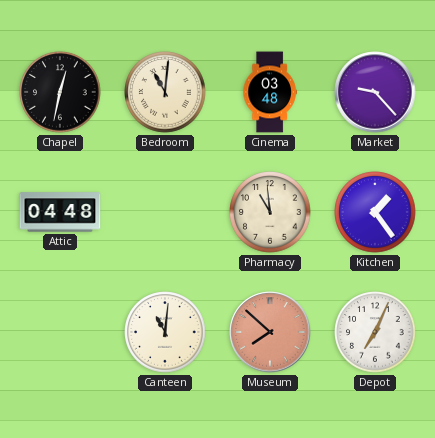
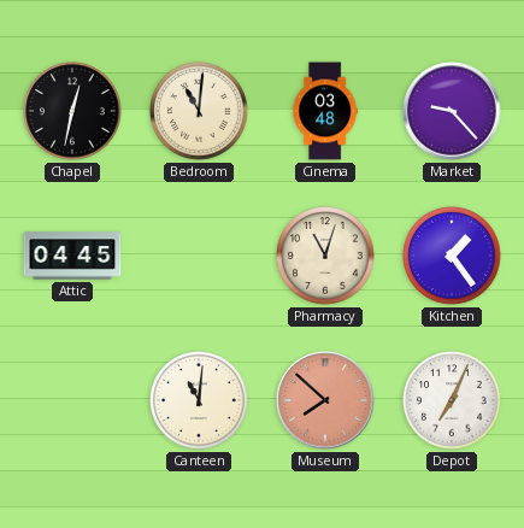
Attic: 04:48 -> 04:45 (72, 256)
Pharmacy: 10:59 -> 11:03 (325, 256)
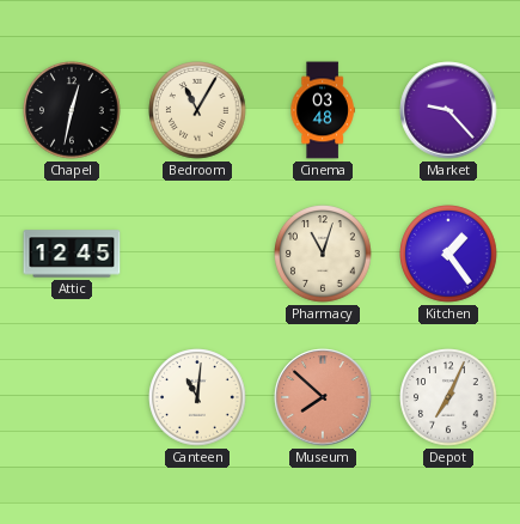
Bedroom: 11:01 -> 11:05 (197, 110)
Attic: 04:45 -> 12:45 (72, 254)
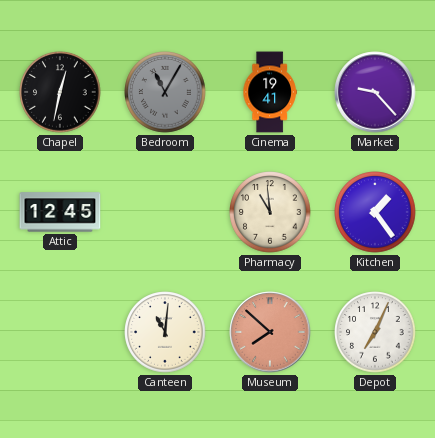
Bedroom dial: cream -> grey (165, 92)
Cinema: 03:48 -> 19:41 (270, 92)
Pharmacy: 11:03 -> 10:59 (270, 212)
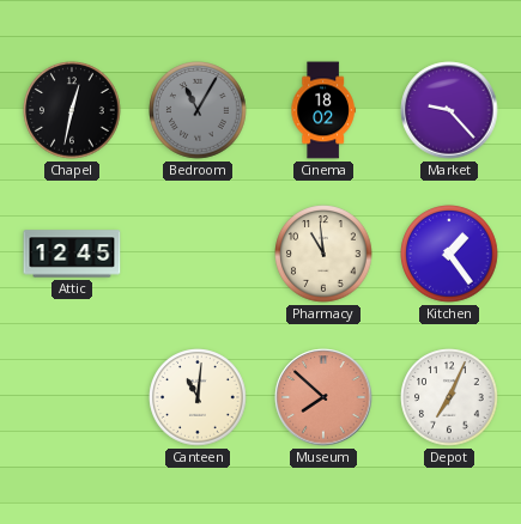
Cinema: 19:41 -> 18:02 (323, 110)
